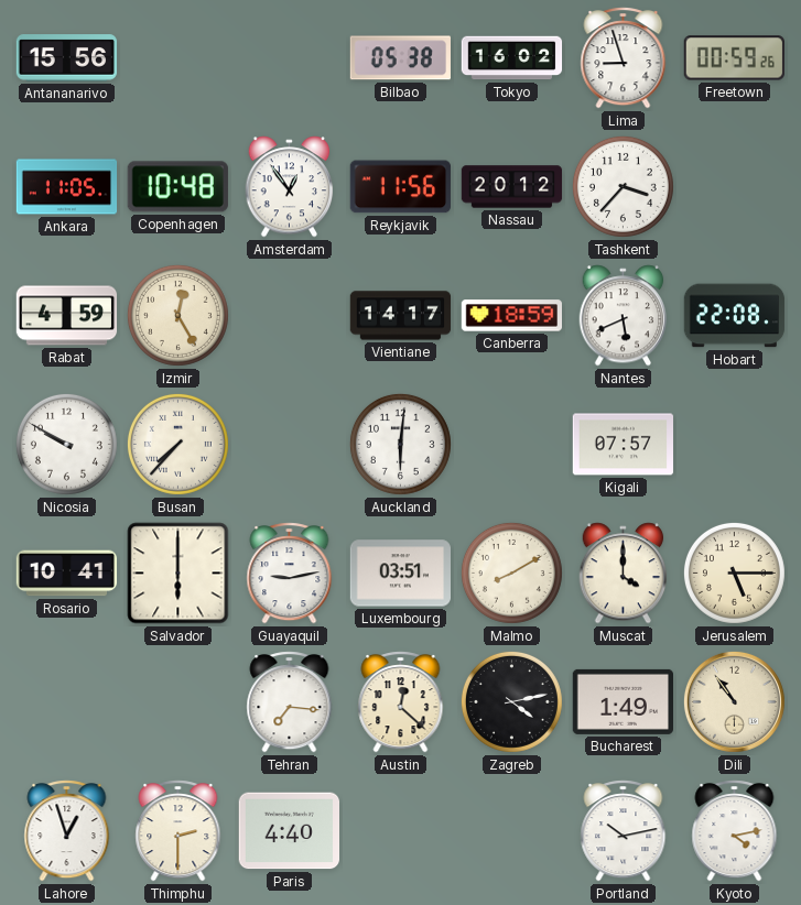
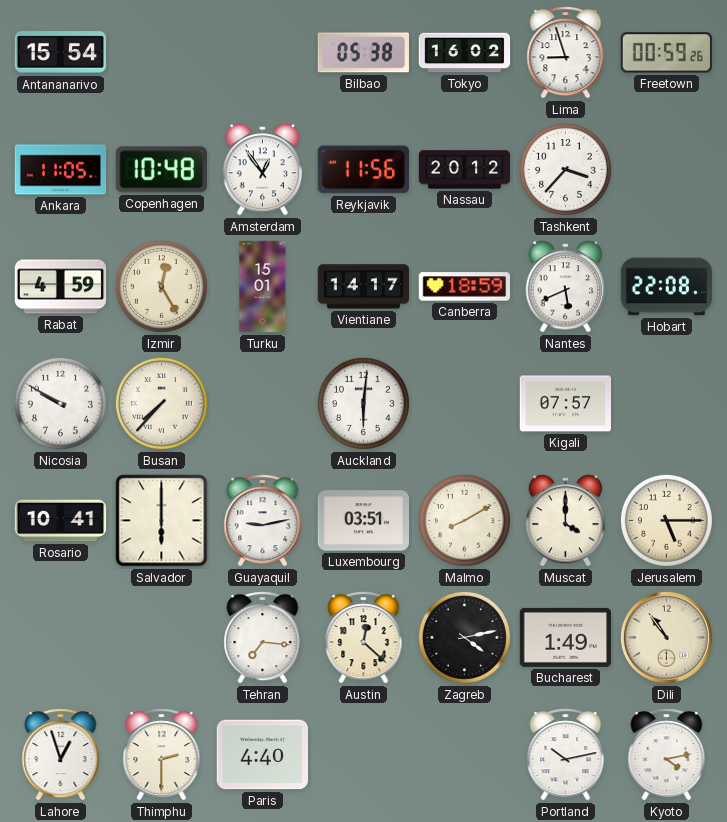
Antananarivo: 15:56 -> 15:54 (61, 53)
Turku: none -> 15:01 (263, 287)
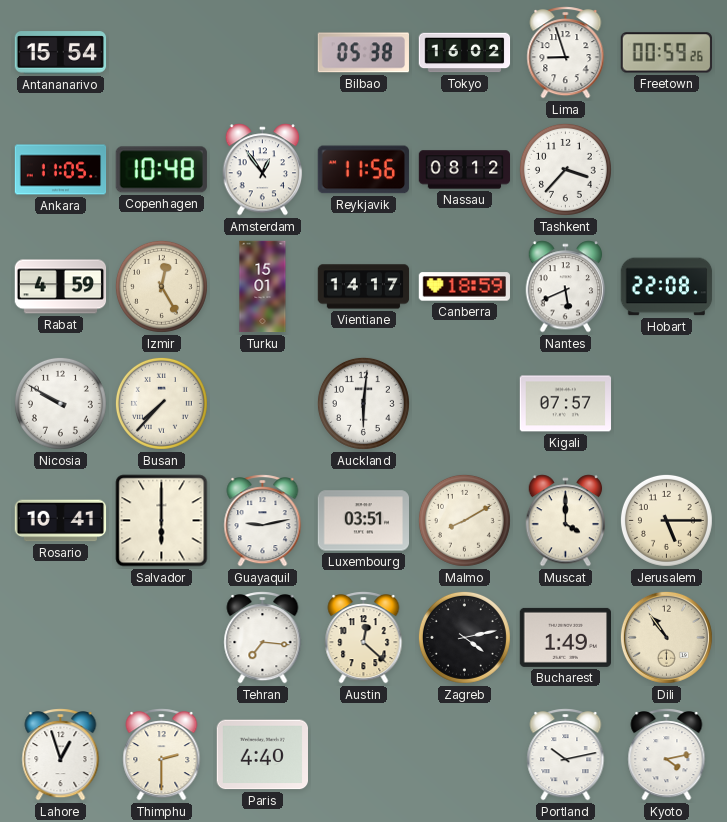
Nassau: 20:12 -> 08:12 (465, 170)
